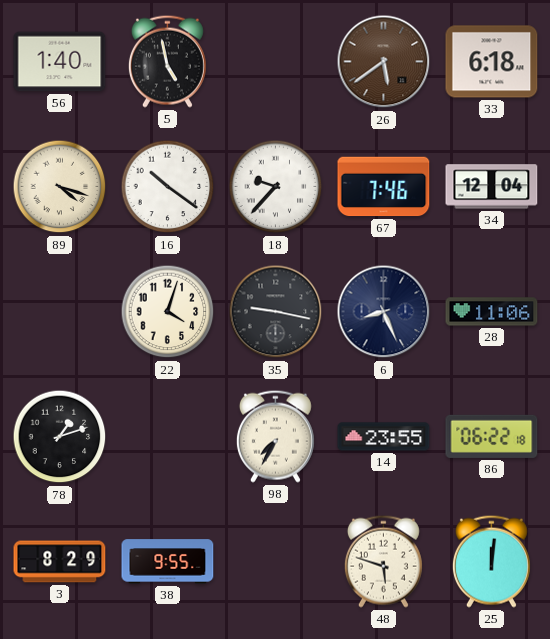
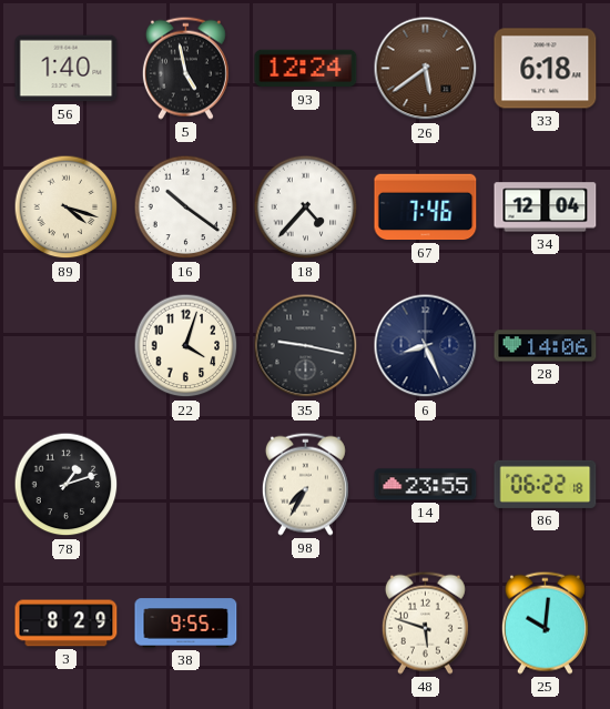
93: none -> 12:24 (306, 69)
18: 9:37 -> 4:37 (306, 207)
28: 11:06 -> 14:06 (546, 346)
25: 12:01 -> 10:01 (545, 622)
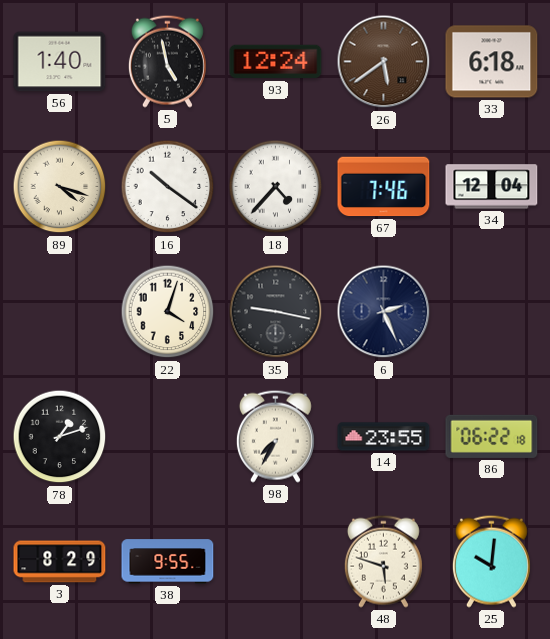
6: 8:26 -> 2:26 (384, 312)
28: 14:06 -> none (546, 346)
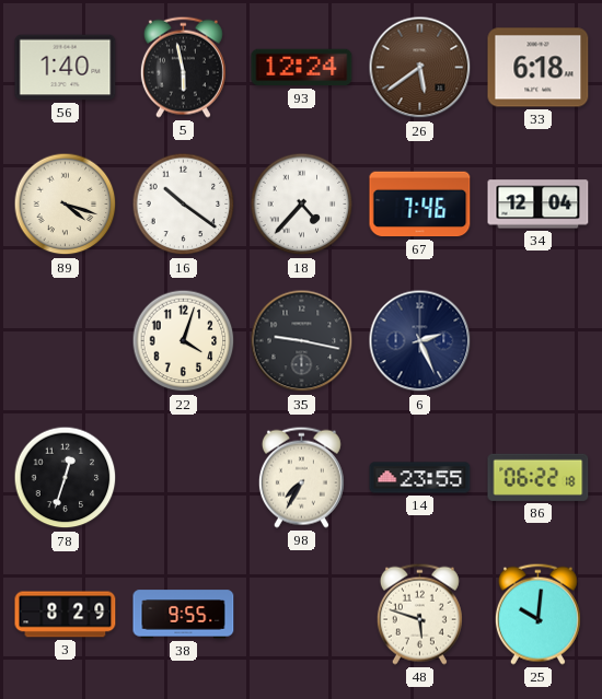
5: 4:58 -> 5:58 (183, 67)
78: 1:12 -> 12:33 (66, 478)
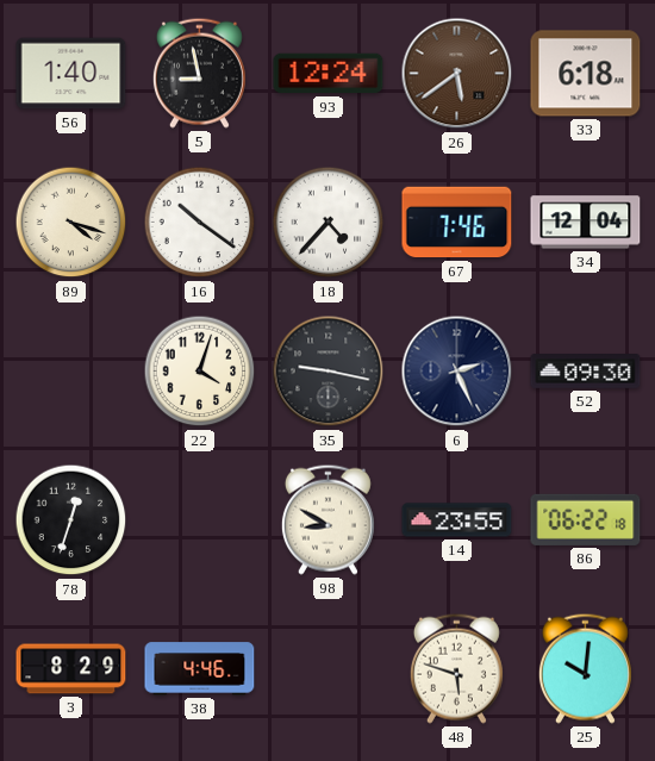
5: 5:58 -> 8:58 (199, 73)
52: none -> 09:30 (586, 372)
98: 7:35 -> 8:50 (327, 519)
38: 9:55 -> 4:46 (200, 669)
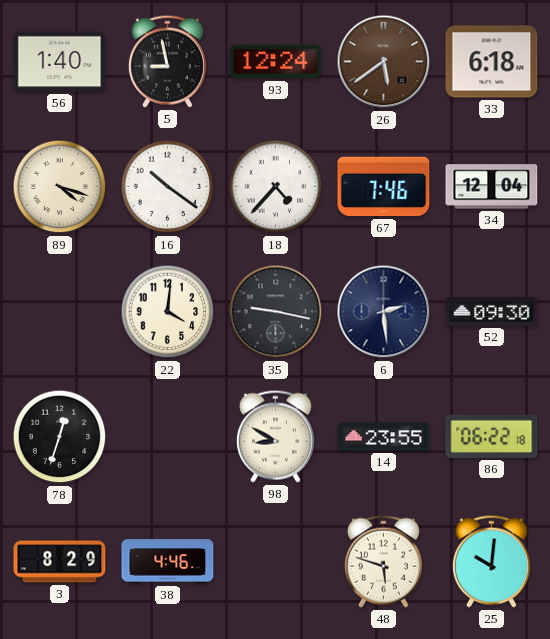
22: 4:03 -> 4:01 (168, 312)
6: 2:26 -> 2:29 (384, 312)
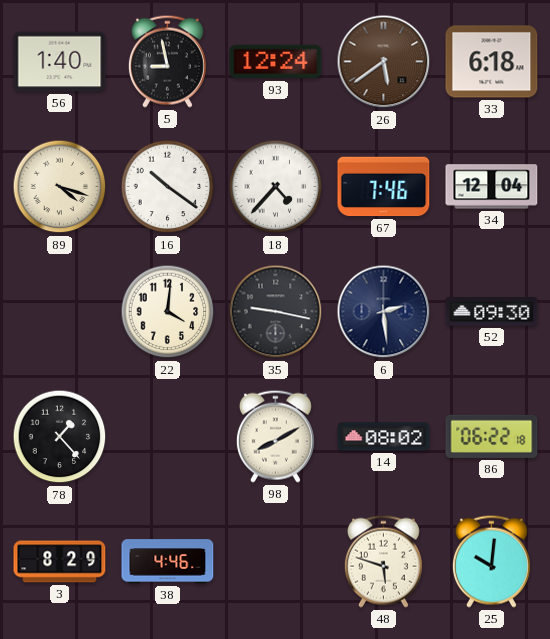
78: 12:33 -> 1:23 (60, 437)
98: 8:50 -> 8:10 (275, 436)
14: 23:55 -> 08:02 (384, 437)
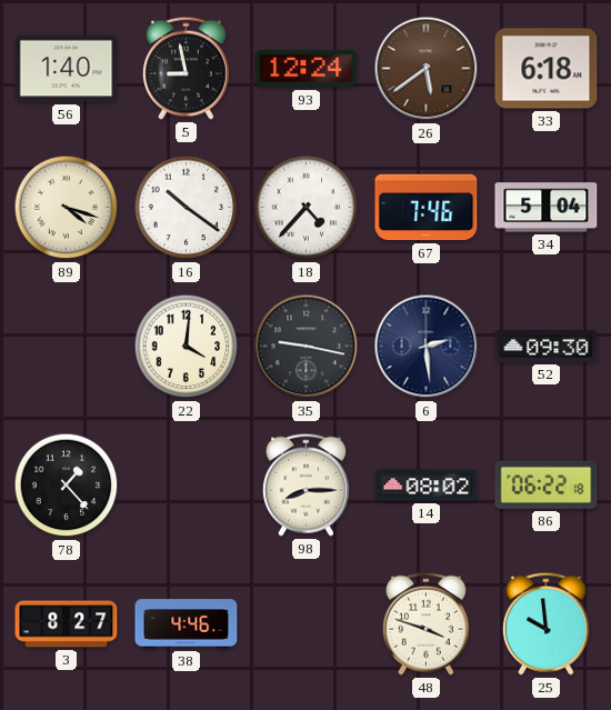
34: 12:04 -> 5:04 (547, 208)
98: 8:10 -> 8:15 (305, 484)
3: 8:29 -> 8:27 (67, 624)
48: 5:48 -> 3:48 (425, 623)
25: 10:01 -> 9:59 (545, 623)
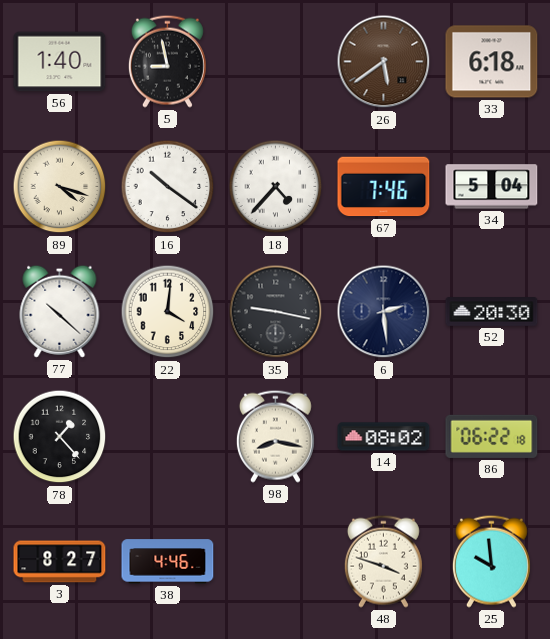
93: 12:24 -> none (307, 69)
77: none -> 10:22 (60, 311)
52: 09:30 -> 20:30 (492, 312)
98: 8:15 -> 8:17 (275, 436)
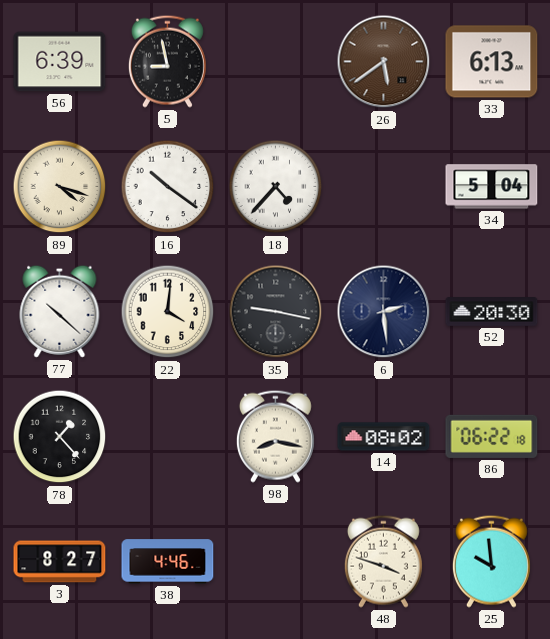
56: 1:40 -> 6:39 (60, 62)
33: 6:18 -> 6:13 (492, 62)
67: 7:46 -> none (384, 187)
